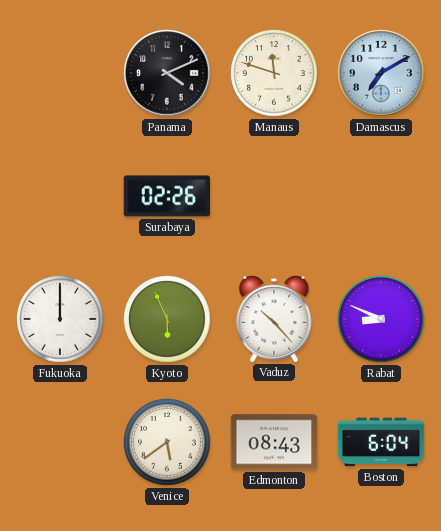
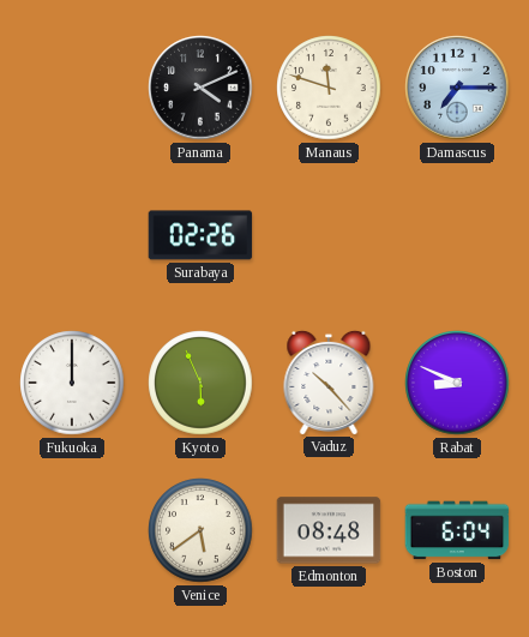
Damascus: 7:10 -> 7:15 (457, 88)
Edmonton: 08:43 -> 08:48 (329, 530)
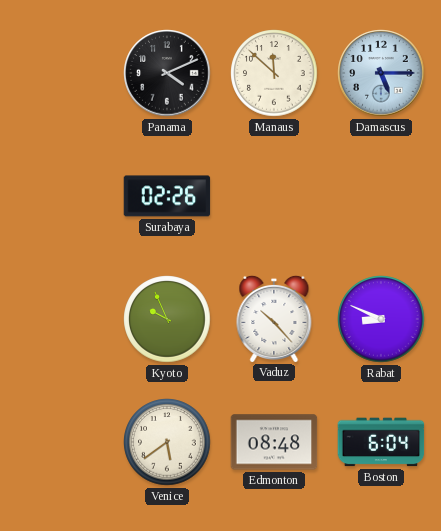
Manaus: 11:48 -> 11:52 (274, 73)
Damascus: 7:15 -> 5:15 (381, 73)
Fukuoka: 12:00 -> none (72, 383)
Kyoto: 5:56 -> 9:56 (167, 319)
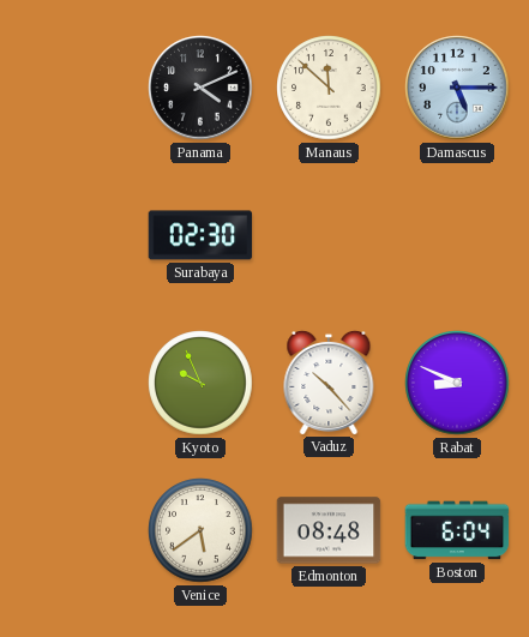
Surabaya: 02:26 -> 02:30 (200, 235)
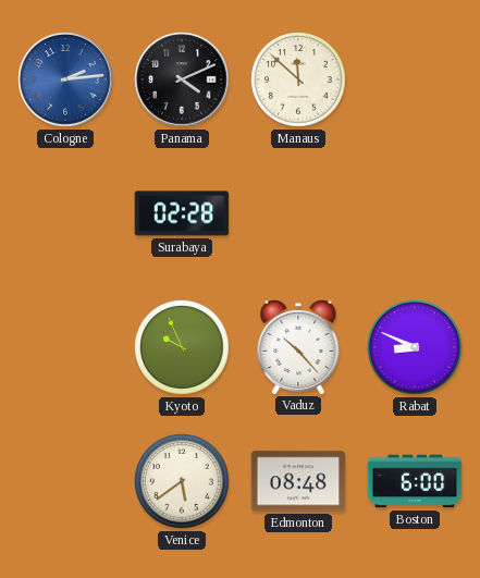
Cologne: none -> 2:14 (65, 79)
Damascus: 5:15 -> none (457, 88)
Surabaya: 02:30 -> 02:28 (182, 213)
Boston: 6:04 -> 6:00 (415, 481)
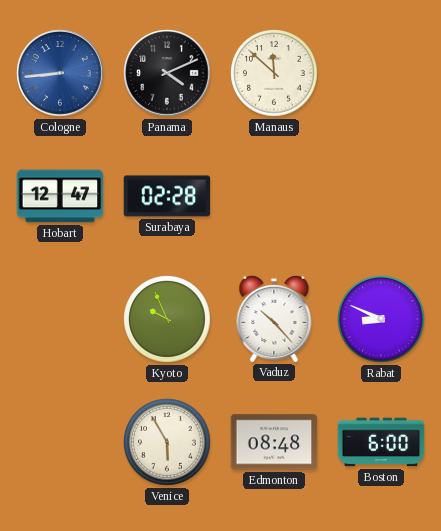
Cologne: 2:14 -> 8:44 (60, 73)
Hobart: none -> 12:47 (60, 196)
Venice: 5:39 -> 5:55 (167, 442)
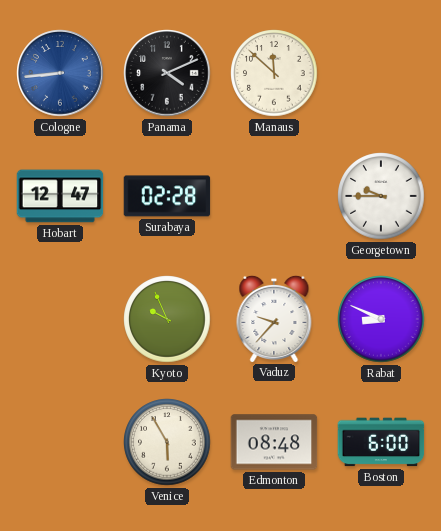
Georgetown: none -> 9:45 (381, 196)
Vaduz: 10:23 -> 9:37 (274, 318)
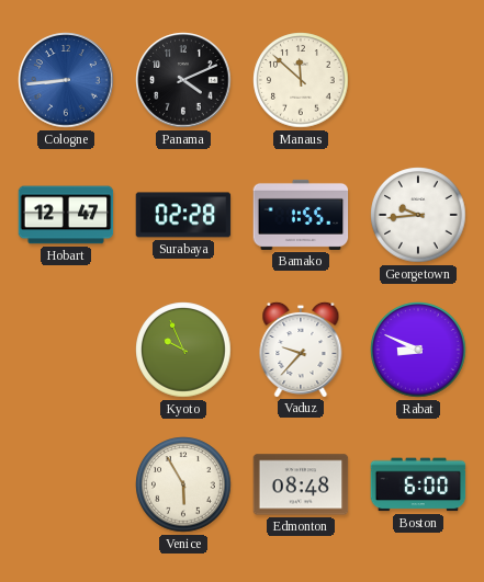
Bamako: none -> 1:55 (301, 215)
Georgetown: 9:45 -> 9:44 (418, 215)
